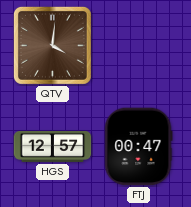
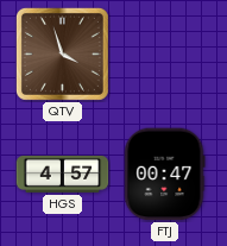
QTV: 4:01 -> 3:57 (62, 53)
HGS: 12:57 -> 4:57 (63, 174)
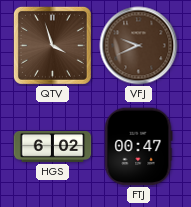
VFJ: none -> 9:41 (139, 46)
HGS: 4:57 -> 6:02 (53, 146)
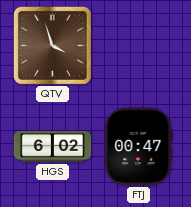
VFJ: 9:41 -> none (139, 46)
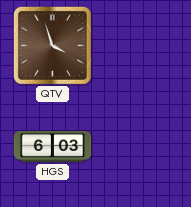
HGS: 6:02 -> 6:03 (53, 146)
FTJ: 00:47 -> none (138, 147)
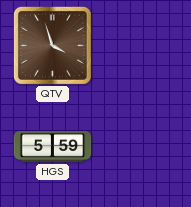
HGS: 6:03 -> 5:59 (53, 146)
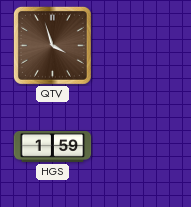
HGS: 5:59 -> 1:59 (53, 146)
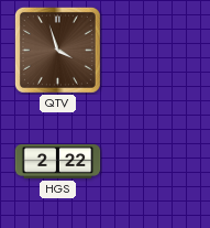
HGS: 1:59 -> 2:22 (58, 161)
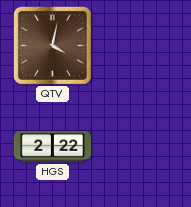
QTV: 3:57 -> 4:02 (52, 45)
